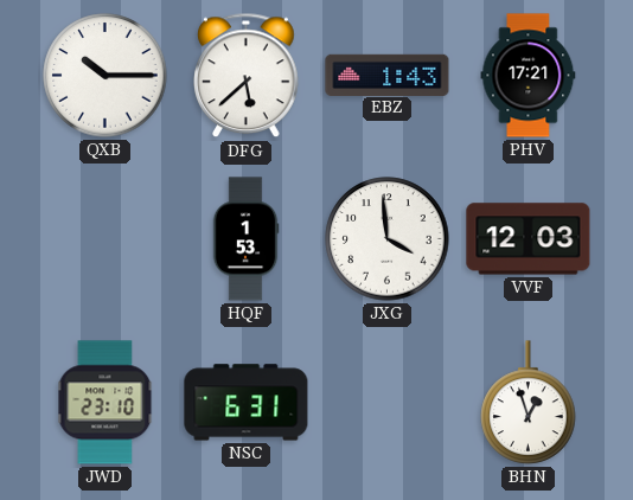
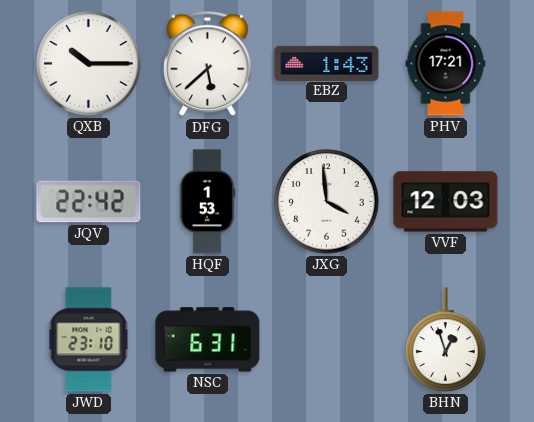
JQV: none -> 22:42 (89, 202)
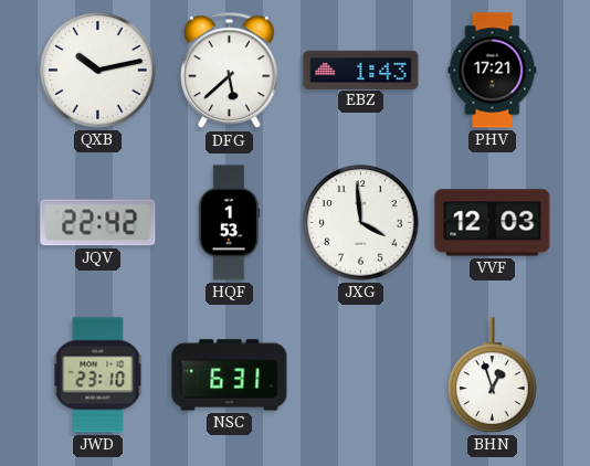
QXB: 10:15 -> 10:13 (98, 71)
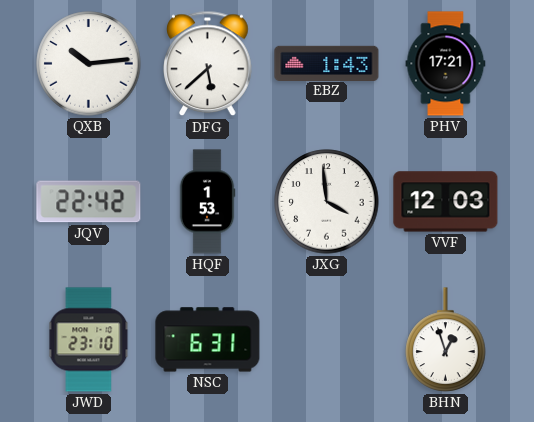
QXB: 10:13 -> 10:14 (89, 64)
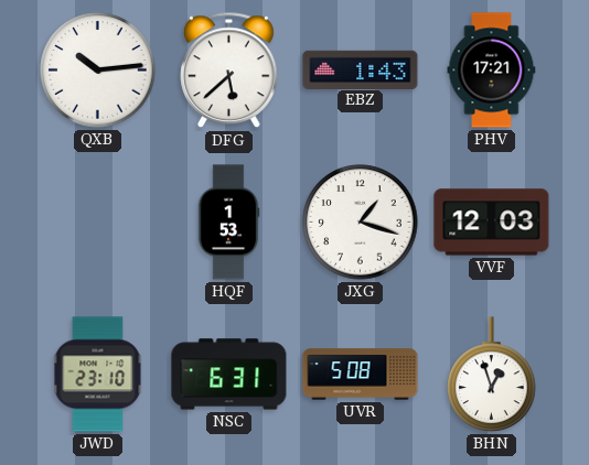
JQV: 22:42 -> none (89, 202)
JXG: 3:59 -> 1:18 (361, 223)
UVR: none -> 5:08 (361, 375)
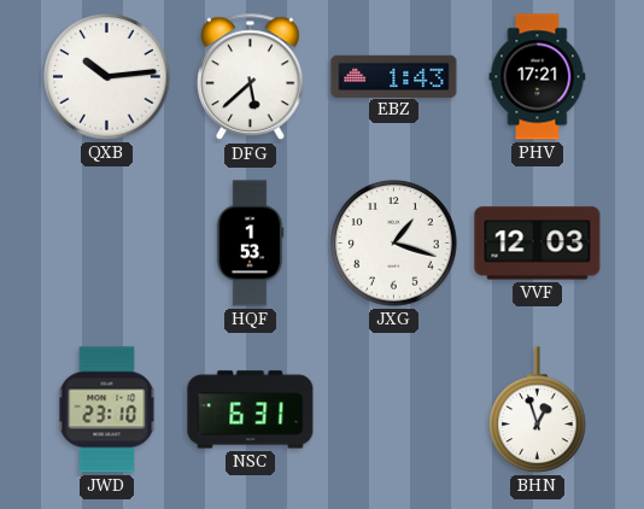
UVR: 5:08 -> none (361, 375)
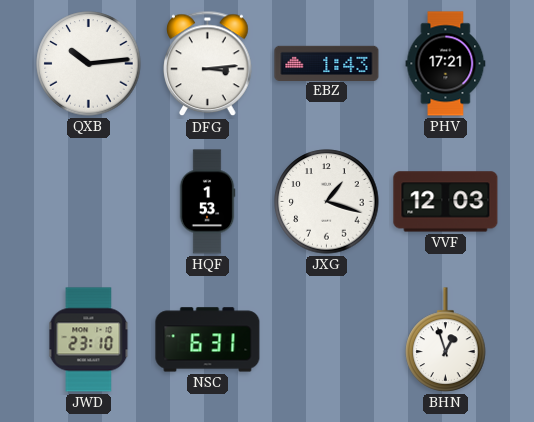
DFG: 5:38 -> 3:14 (208, 64)
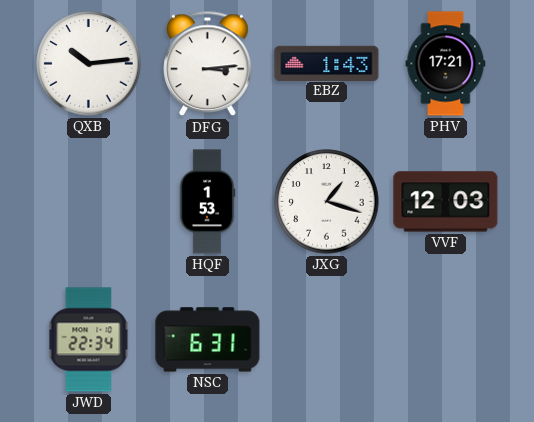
JWD: 23:10 -> 22:34 (89, 340)
BHN: 12:57 -> none (446, 340)
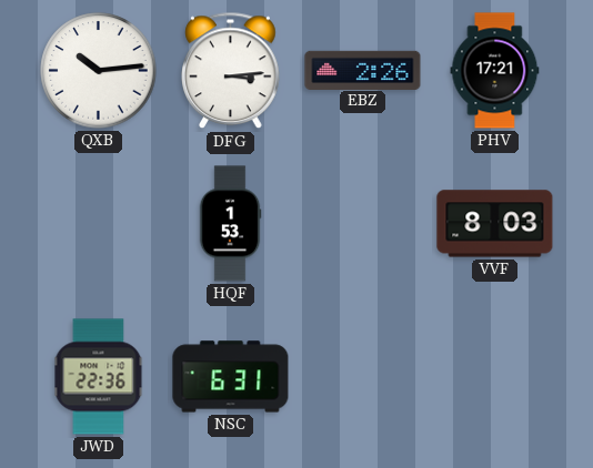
EBZ: 1:43 -> 2:26 (363, 70)
JXG: 1:18 -> none (327, 202)
VVF: 12:03 -> 8:03 (495, 224)
JWD: 22:34 -> 22:36 (99, 377)
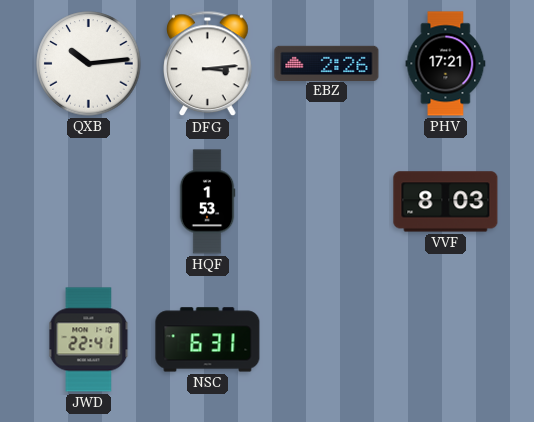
JWD: 22:36 -> 22:41 (89, 340)
